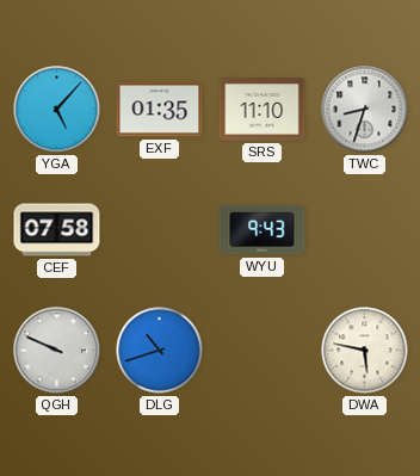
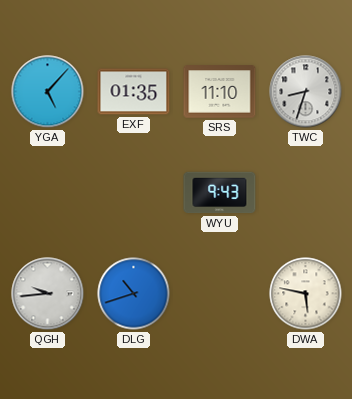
CEF: 07:58 -> none (57, 230)
QGH: 9:49 -> 9:44 (48, 294)
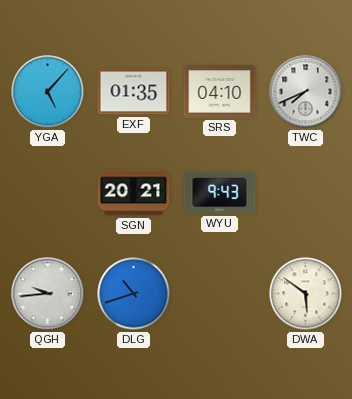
SRS: 11:10 -> 04:10 (220, 92)
TWC: 8:33 -> 7:41 (306, 92)
SGN: none -> 20:21 (134, 193)
DWA: 5:47 -> 5:51 (306, 294)
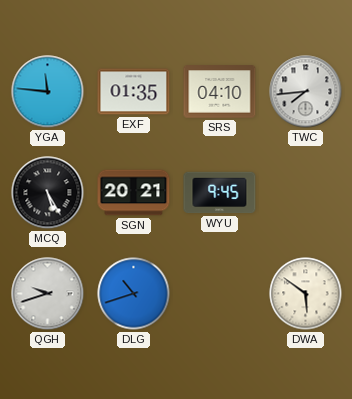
YGA: 5:07 -> 11:46 (48, 92)
TWC: 7:41 -> 7:44 (306, 92)
MCQ: none -> 5:25 (48, 193)
WYU: 9:43 -> 9:45 (220, 193)
QGH: 9:44 -> 9:42 (48, 294)
